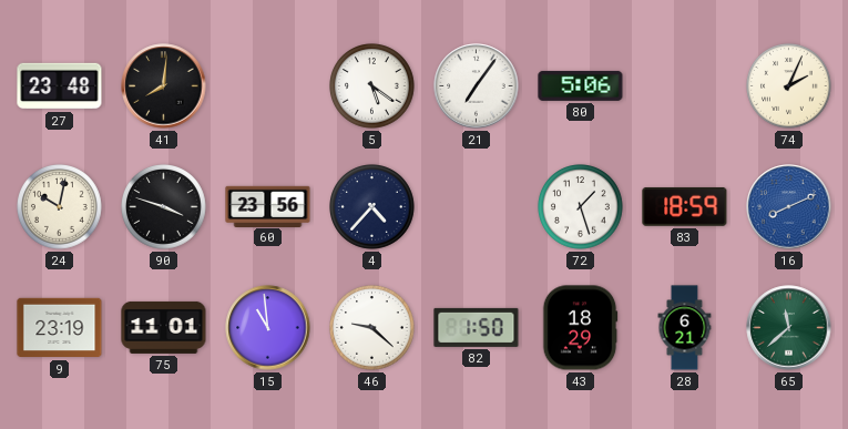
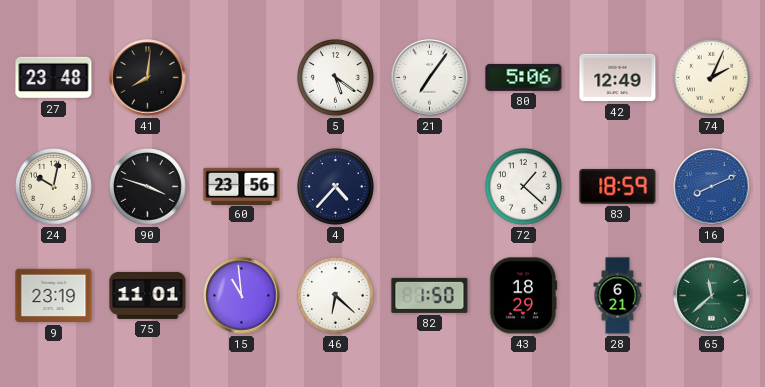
42: none -> 12:49 (618, 78)
72: 1:27 -> 1:22 (524, 187)
46: 9:22 -> 6:22 (336, 296)
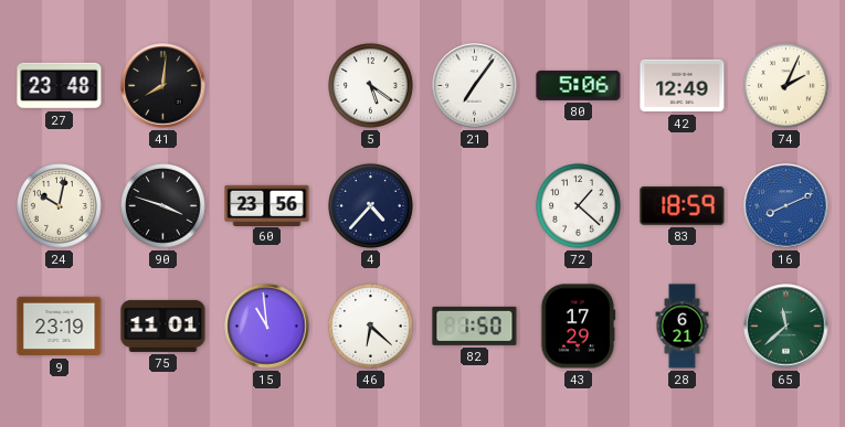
43: 18:29 -> 17:29 (578, 327)
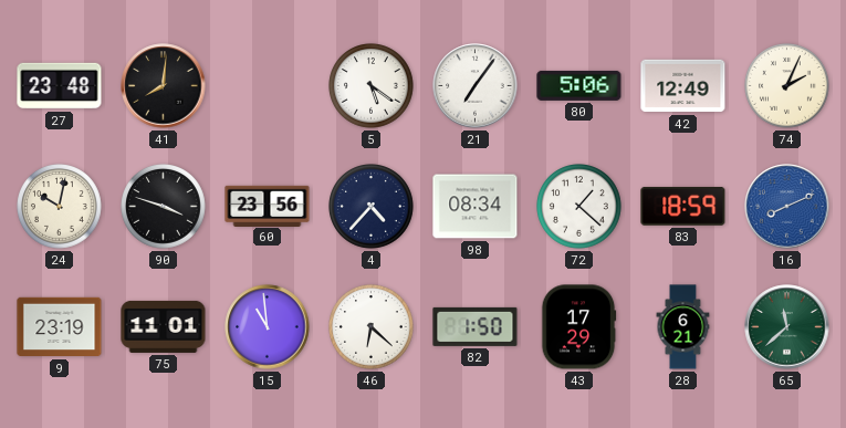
98: none -> 08:34 (476, 207)
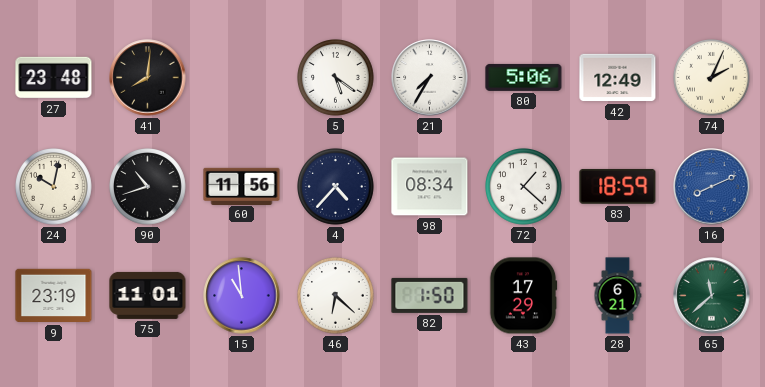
21: 7:06 -> 7:35 (430, 78)
90: 3:48 -> 10:42 (148, 187)
60: 23:56 -> 11:56 (242, 186)
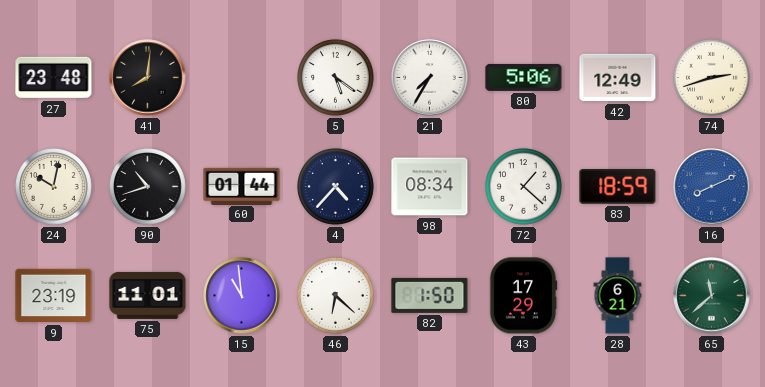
74: 2:04 -> 2:42 (712, 78)
60: 11:56 -> 01:44 (242, 186)
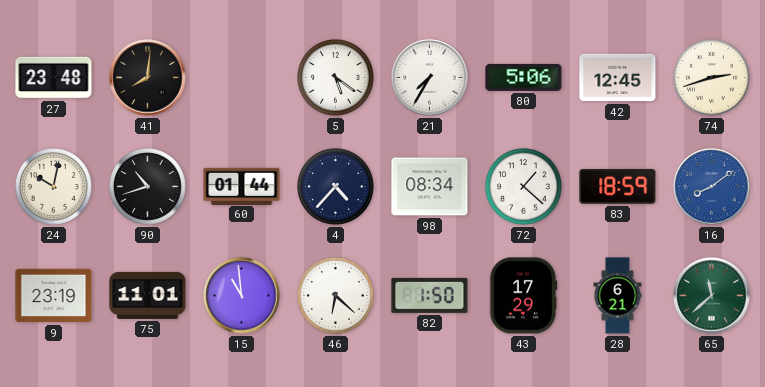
42: 12:49 -> 12:45 (618, 78)
16: 8:11 -> 8:09 (712, 187)
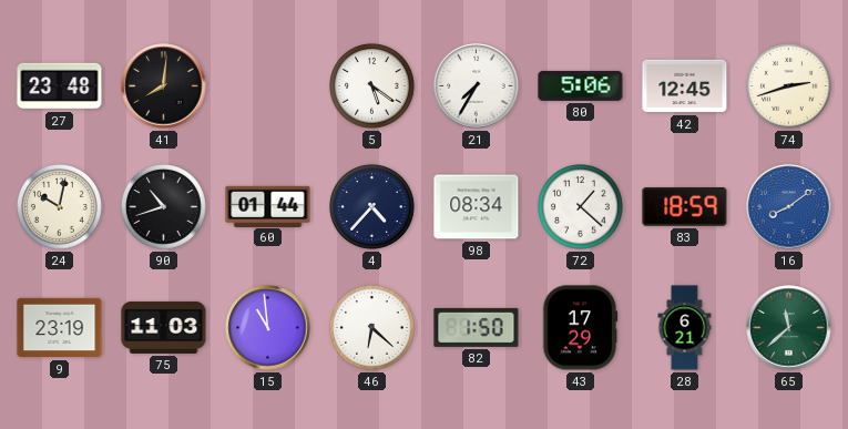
75: 11:01 -> 11:03 (164, 327)
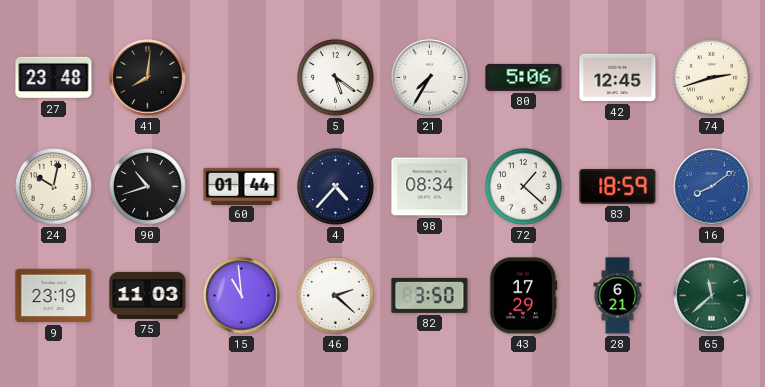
46: 6:22 -> 2:22 (336, 296)
82: 1:50 -> 3:50 (430, 295)
